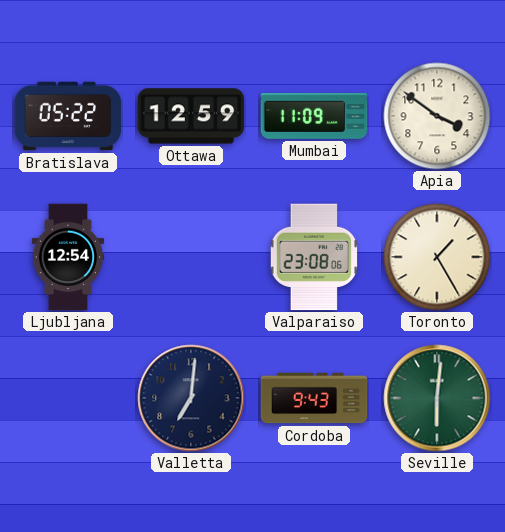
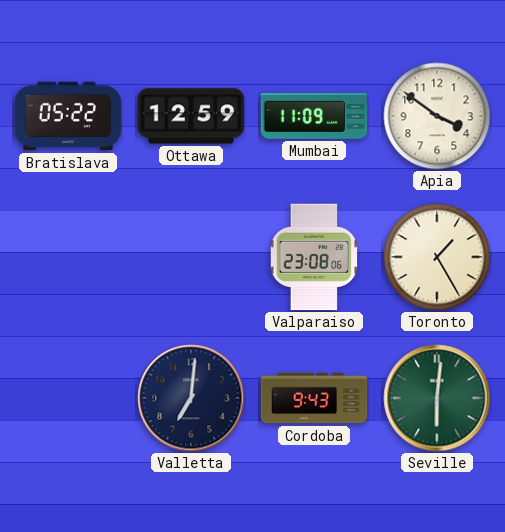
Ljubljana: 12:54 -> none (68, 257)
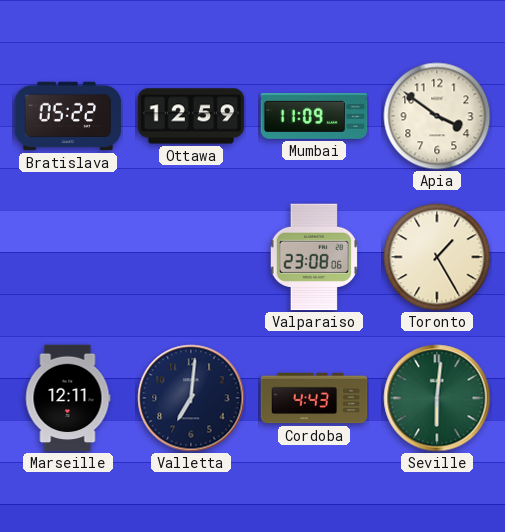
Marseille: none -> 12:11 (68, 398)
Cordoba: 9:43 -> 4:43 (314, 398)
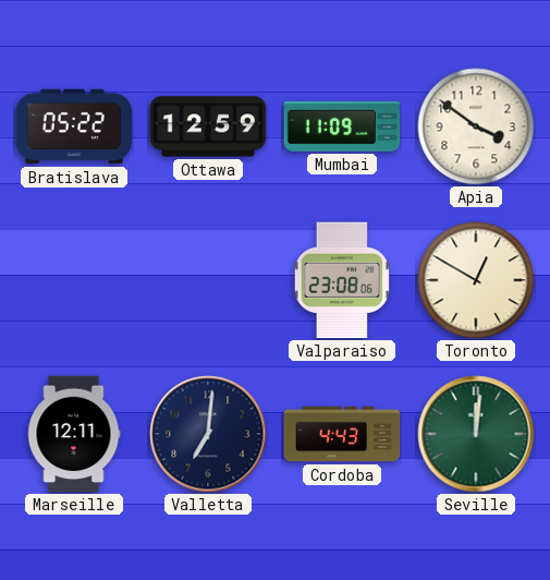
Toronto: 1:25 -> 12:50 (476, 280)
Seville: 6:01 -> 12:01 (476, 434)
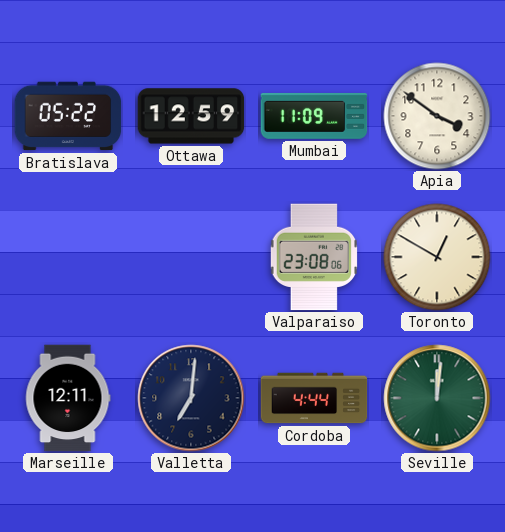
Cordoba: 4:43 -> 4:44 (314, 398)
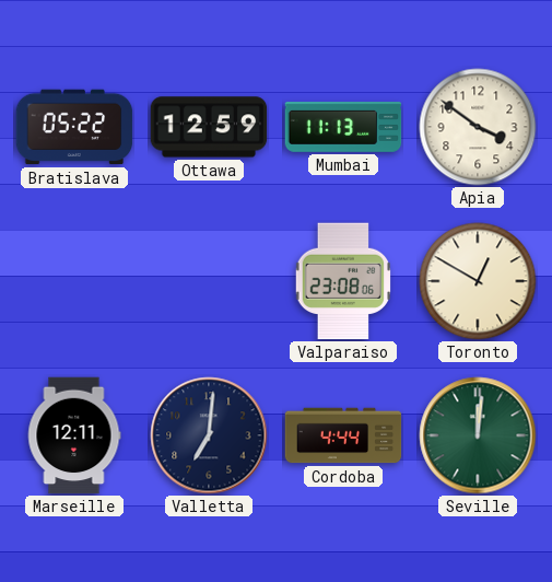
Mumbai: 11:09 -> 11:13 (343, 127)
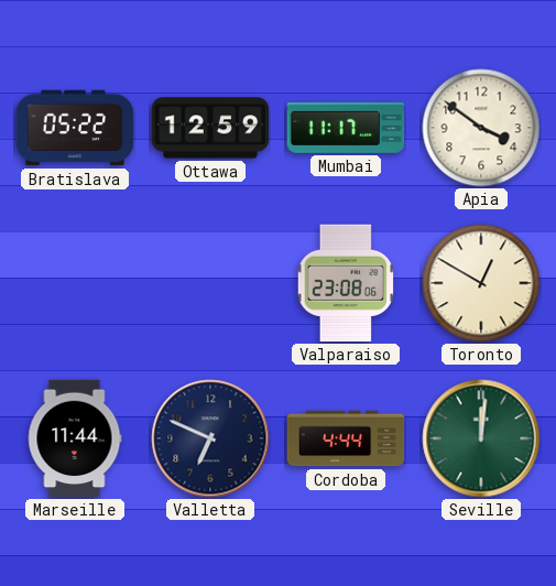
Mumbai: 11:13 -> 11:17 (346, 128)
Marseille: 12:11 -> 11:44 (75, 438)
Valletta: 7:01 -> 6:49 (210, 438)
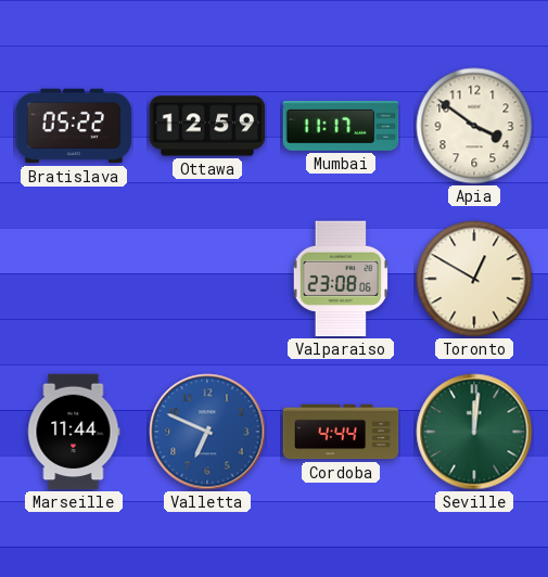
Valletta dial: navy -> blue (207, 432)
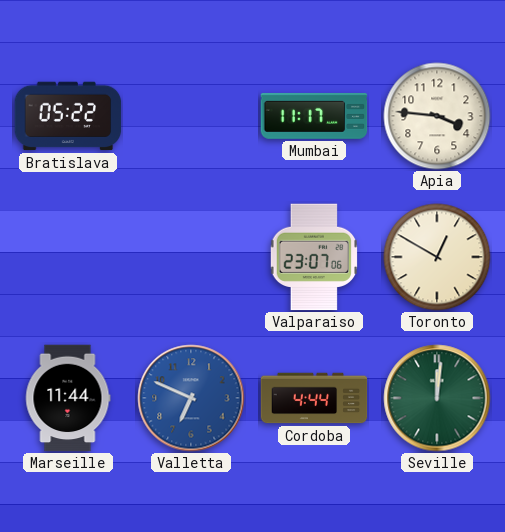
Ottawa: 12:59 -> none (207, 126)
Apia: 3:51 -> 3:46 (437, 116)
Valparaiso: 23:08 -> 23:07 (313, 257)
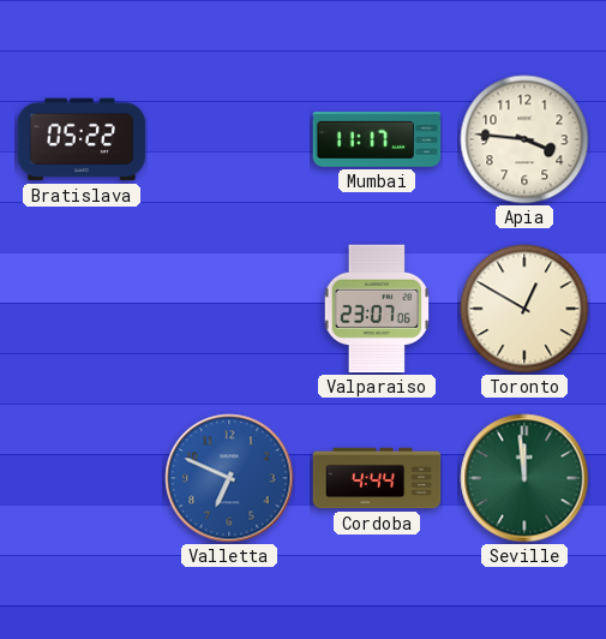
Marseille: 11:44 -> none (68, 398)
Seville: 12:01 -> 11:59 (524, 478)
